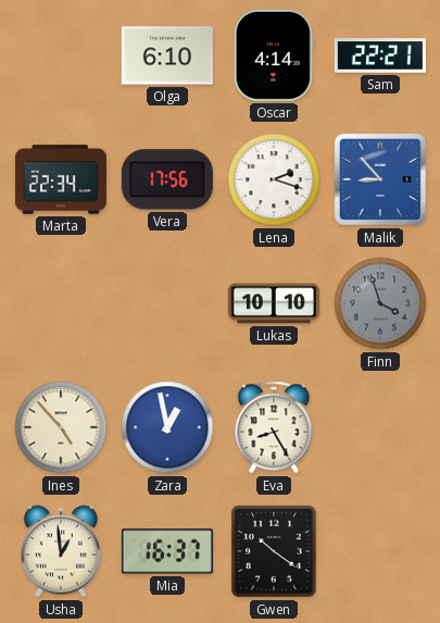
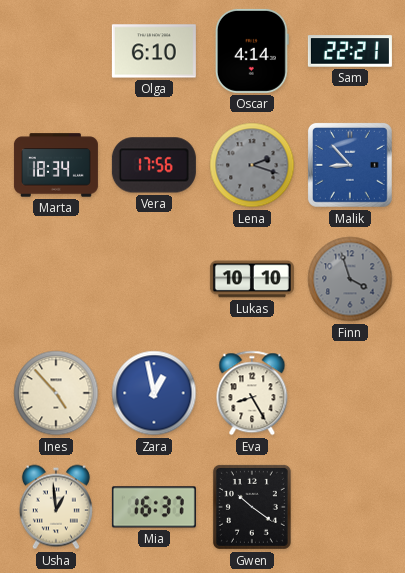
Marta: 22:34 -> 18:34 (56, 165)
Lena dial: white -> grey (252, 165)
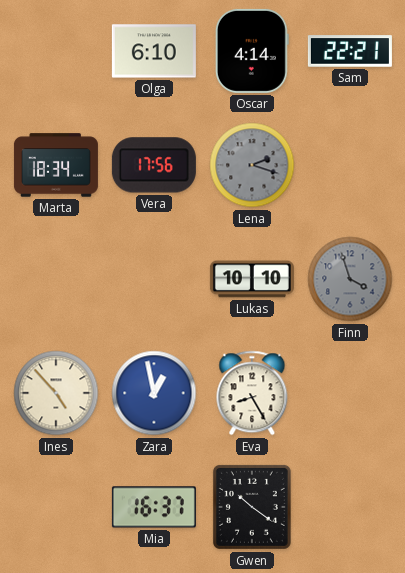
Malik: 8:53 -> none (350, 165)
Usha: 12:59 -> none (56, 507)
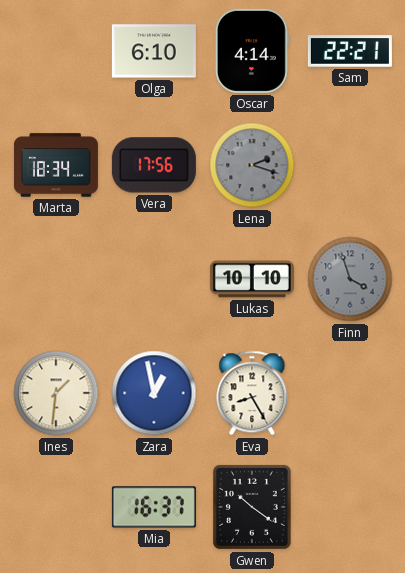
Ines: 4:53 -> 1:31 (56, 393)
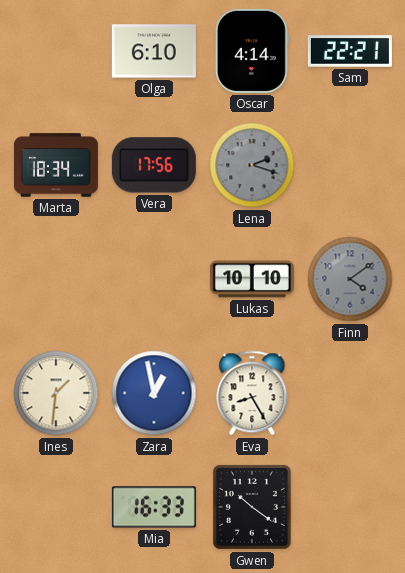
Finn: 3:57 -> 4:09 (350, 279)
Mia: 16:37 -> 16:33 (154, 507)
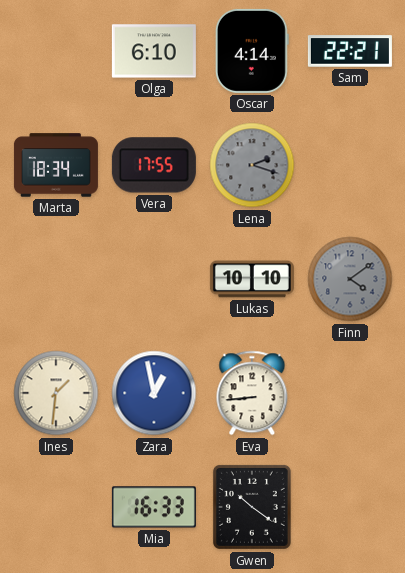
Vera: 17:56 -> 17:55 (154, 165)
Eva: 8:25 -> 8:44 (252, 393)
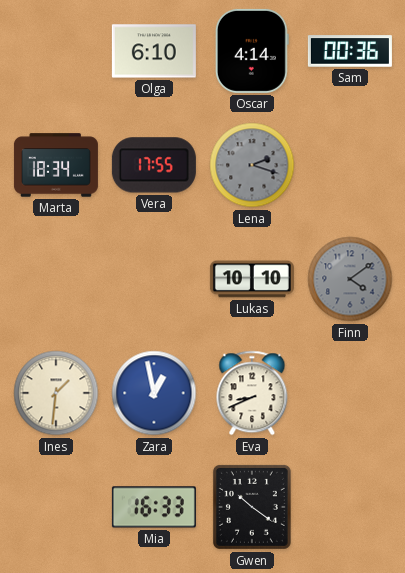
Sam: 22:21 -> 00:36 (350, 51)
Eva: 8:44 -> 8:41 (252, 393)
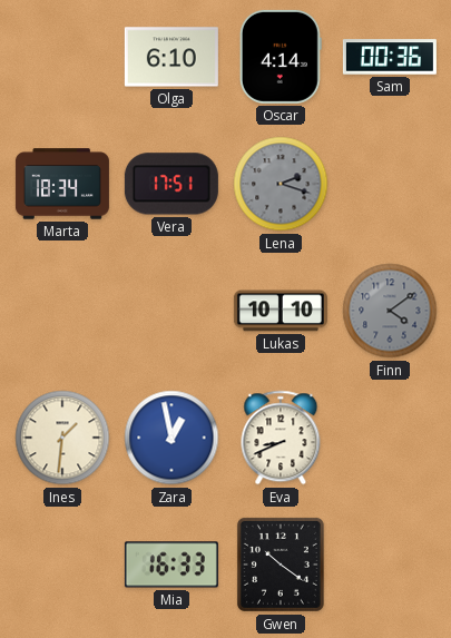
Vera: 17:55 -> 17:51 (171, 184)
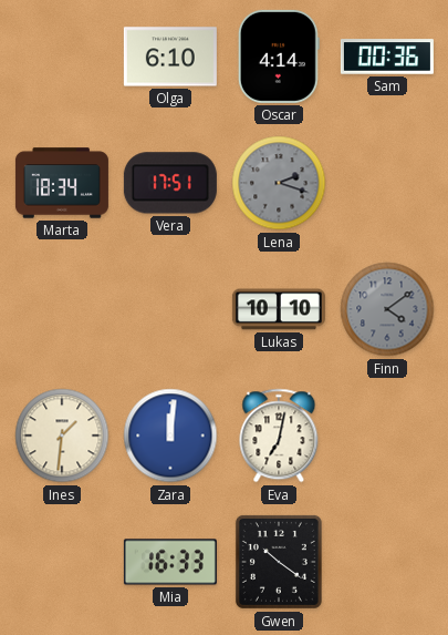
Zara: 12:58 -> 12:01 (170, 436)
Eva: 8:41 -> 7:02 (279, 436)
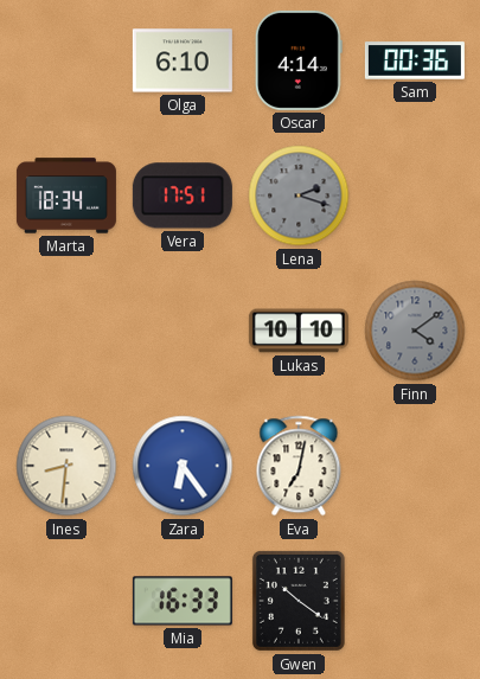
Ines: 1:31 -> 8:31 (66, 466)
Zara: 12:01 -> 6:24 (183, 466)
